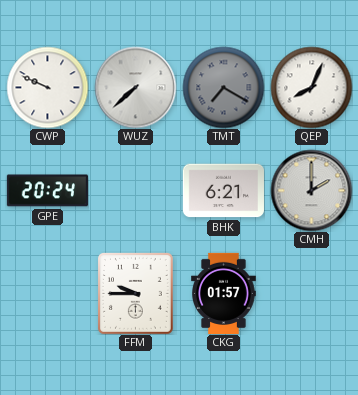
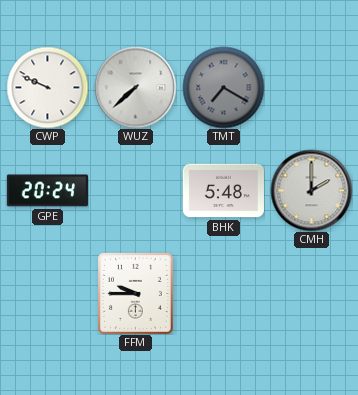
QEP: 8:04 -> none (311, 87)
BHK: 6:21 -> 5:48 (223, 191)
CKG: 01:57 -> none (224, 293)
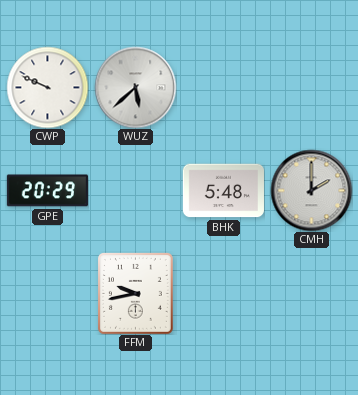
WUZ: 7:38 -> 5:38 (135, 87)
TMT: 7:20 -> none (223, 87)
GPE: 20:24 -> 20:29 (47, 191)
FFM: 9:45 -> 9:43 (135, 293)
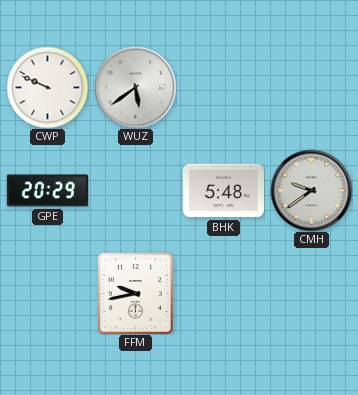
WUZ: 5:38 -> 5:39 (135, 87)
CMH: 2:00 -> 9:39 (311, 190)
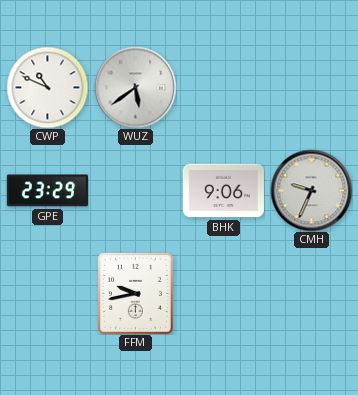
CWP: 9:49 -> 10:49 (47, 87)
GPE: 20:29 -> 23:29 (47, 191)
BHK: 5:48 -> 9:06 (223, 191)
CMH: 9:39 -> 9:34 (311, 190)
